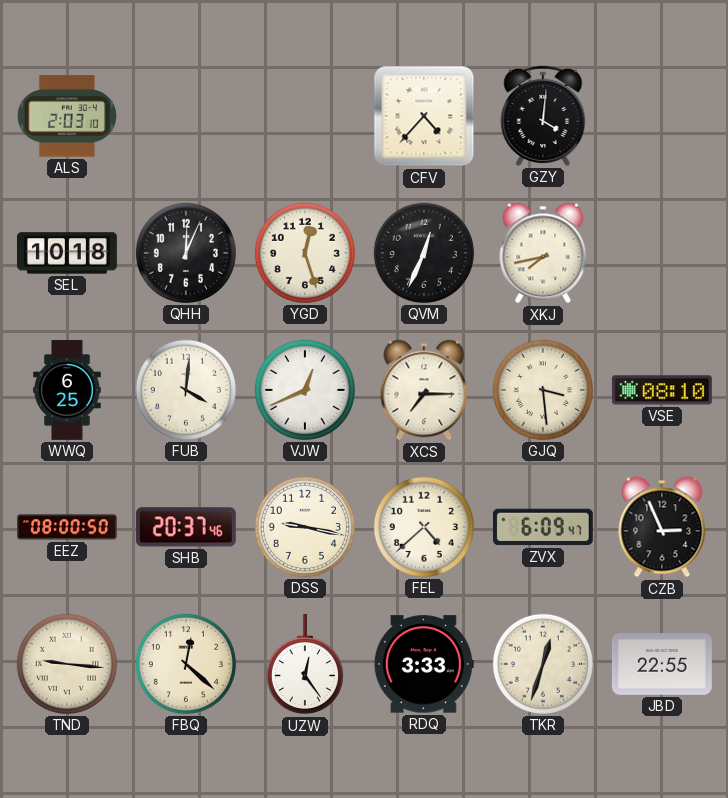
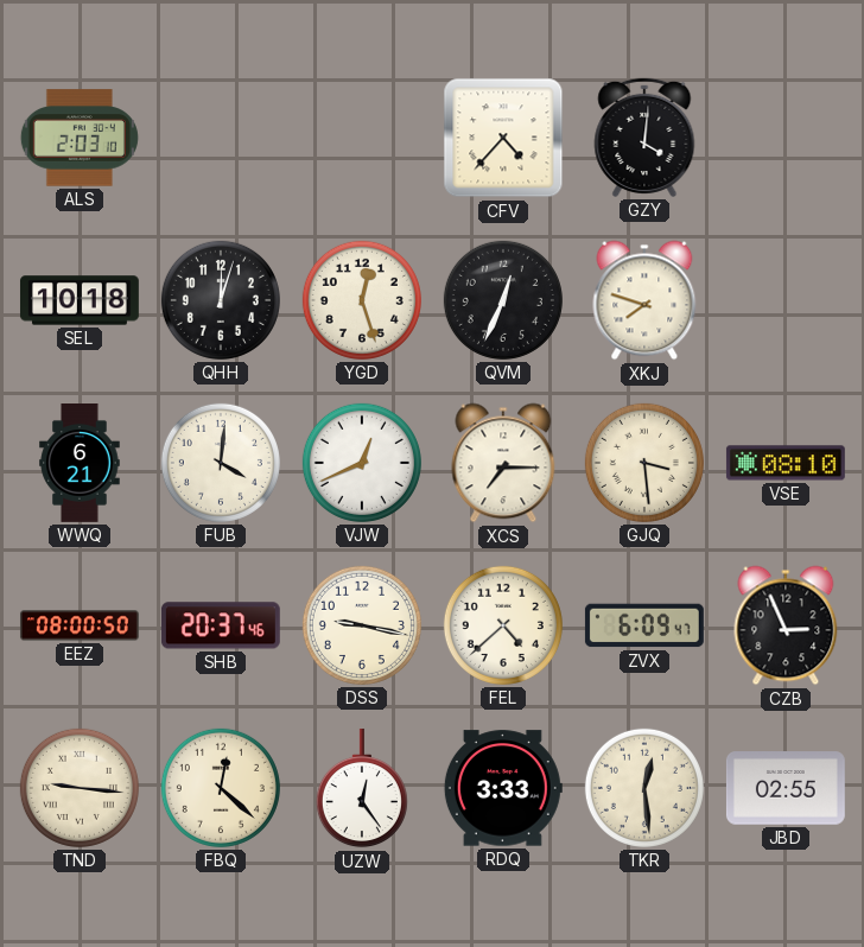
QHH: 12:04 -> 12:03 (221, 300)
XKJ: 7:43 -> 7:48 (644, 300)
WWQ: 6:25 -> 6:21 (80, 464)
TKR: 12:33 -> 12:29 (644, 788)
JBD: 22:55 -> 02:55 (786, 788)
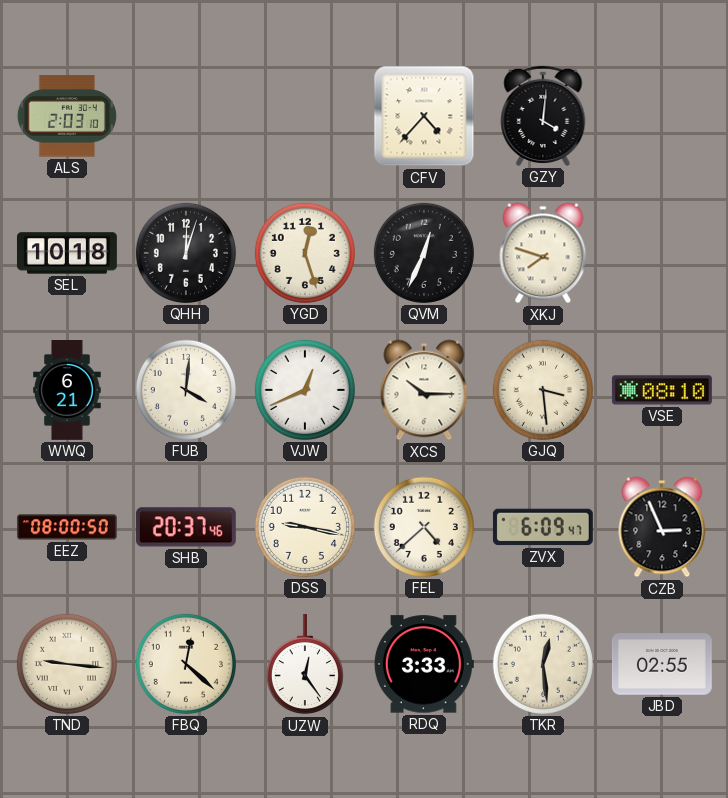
XCS: 7:15 -> 10:15 (424, 390)
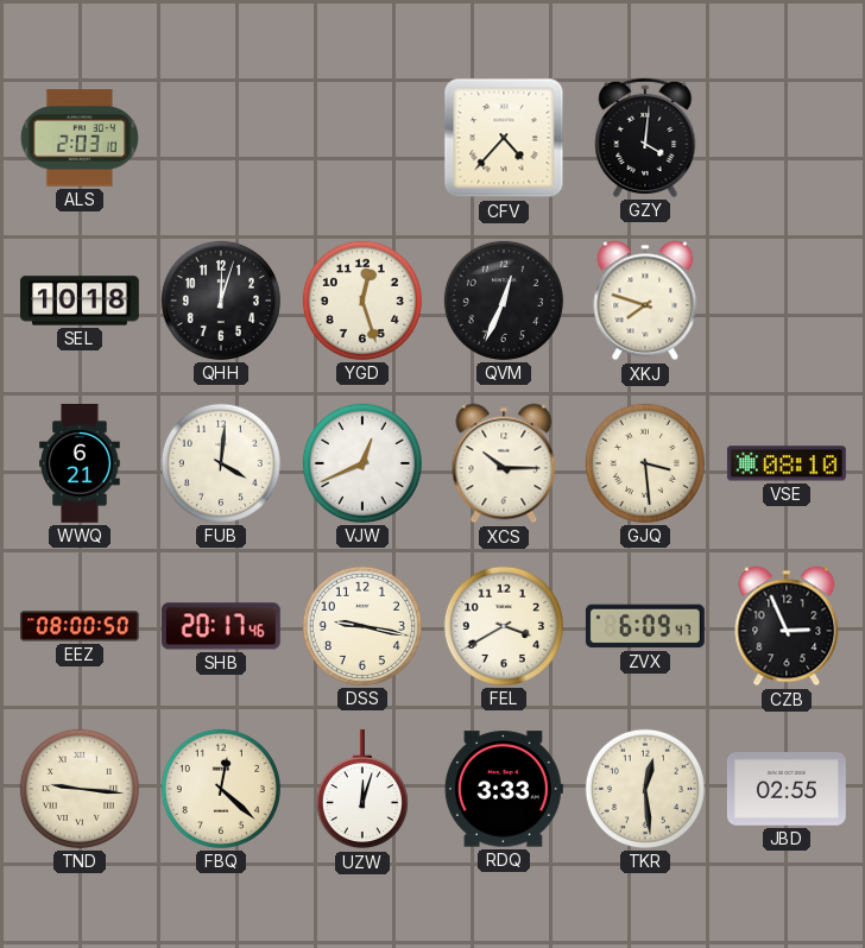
SHB: 20:37 -> 20:17 (221, 626)
FEL: 4:38 -> 3:40 (504, 626)
UZW: 12:24 -> 12:03 (362, 789)
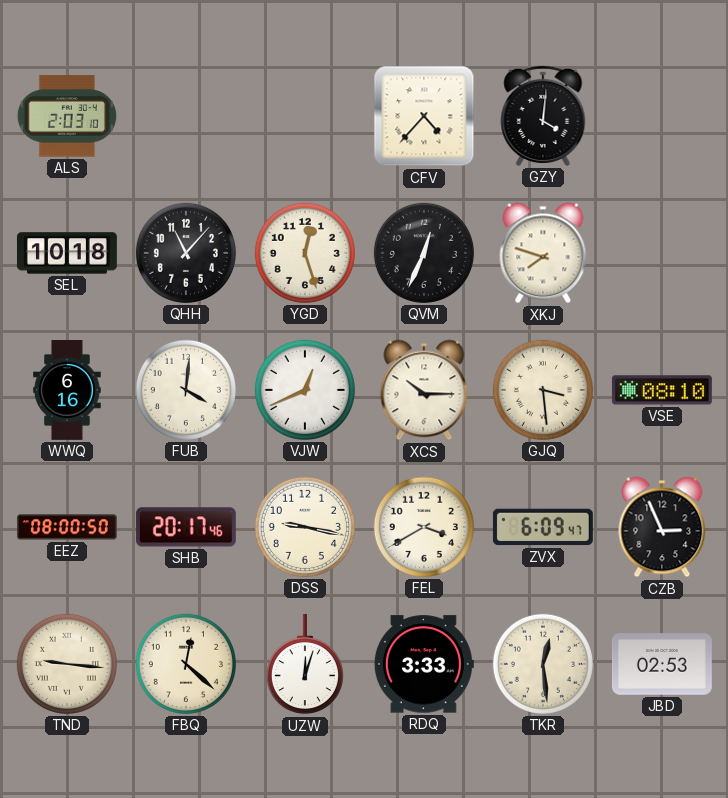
QHH: 12:03 -> 11:07 (186, 253)
WWQ: 6:21 -> 6:16 (67, 391)
JBD: 02:55 -> 02:53 (662, 664)
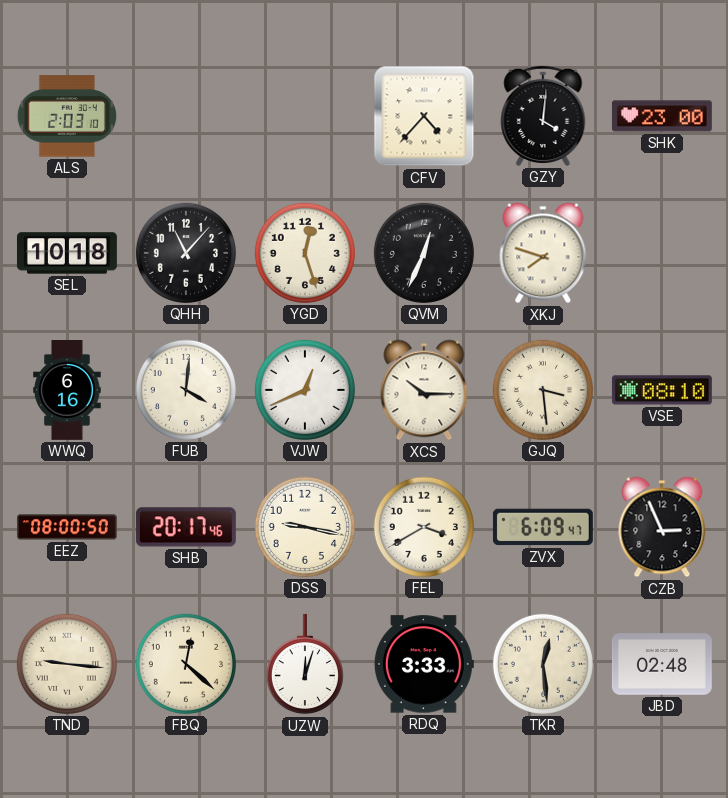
SHK: none -> 23:00 (662, 116)
JBD: 02:53 -> 02:48 (662, 664)
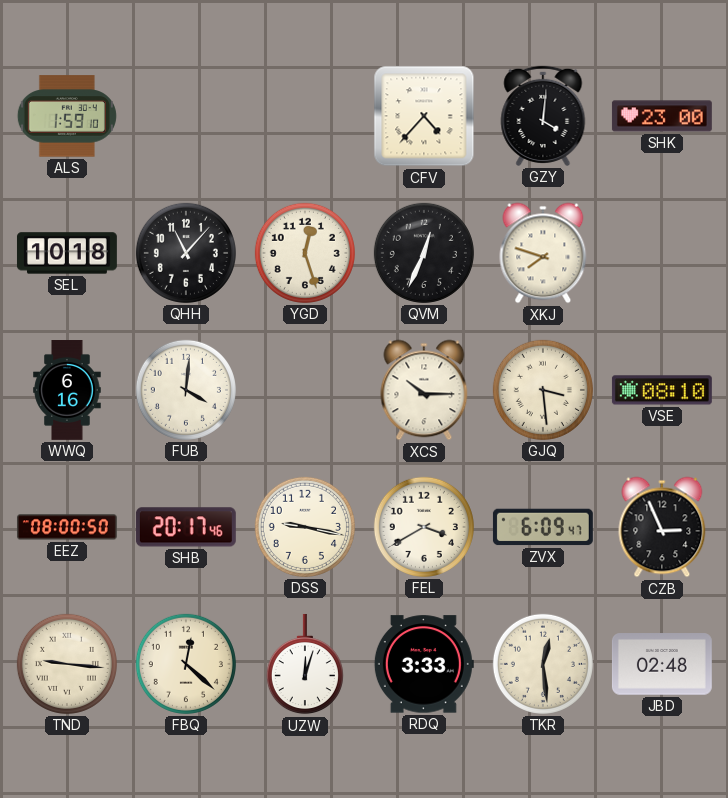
ALS: 2:03 -> 1:59 (67, 116)
VJW: 12:41 -> none (305, 390)
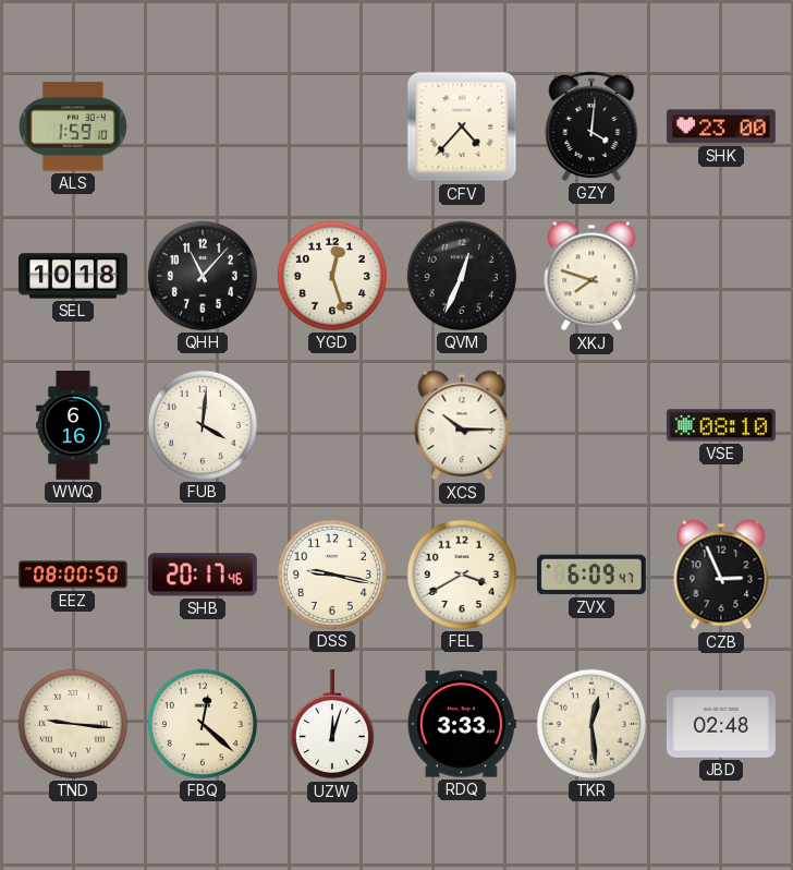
GJQ: 3:29 -> none (543, 390)
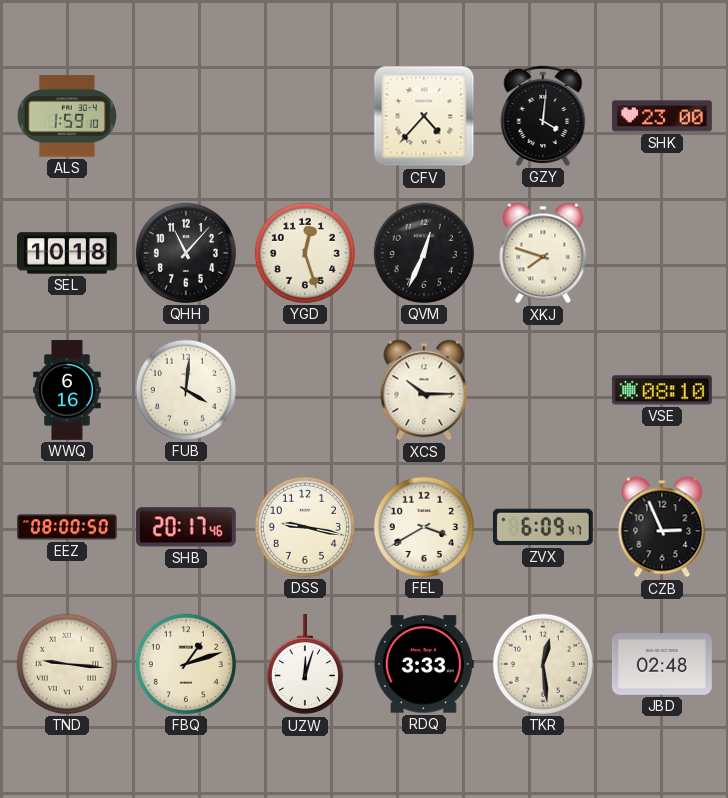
FBQ: 12:22 -> 1:12 (186, 664)
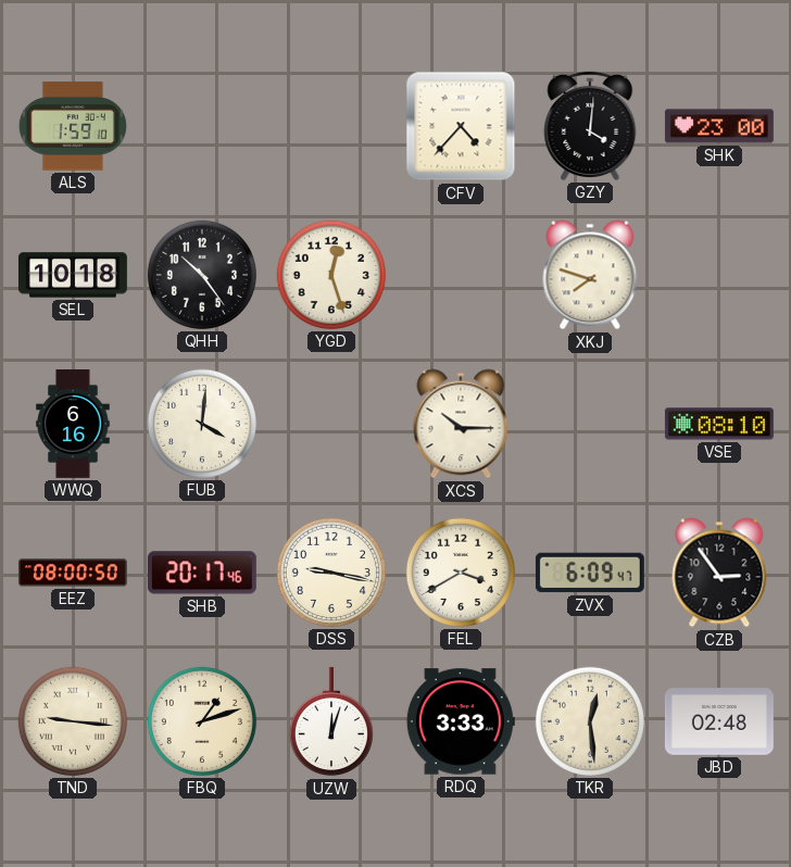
QHH: 11:07 -> 10:24 (202, 275)
QVM: 12:34 -> none (424, 253)
CZB: 2:56 -> 2:54 (719, 573)
